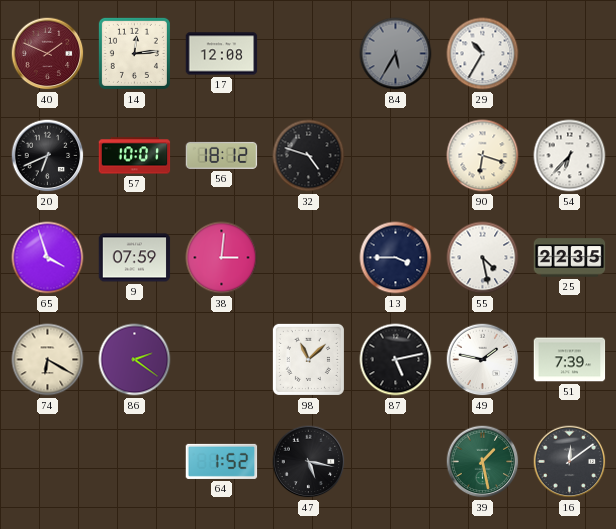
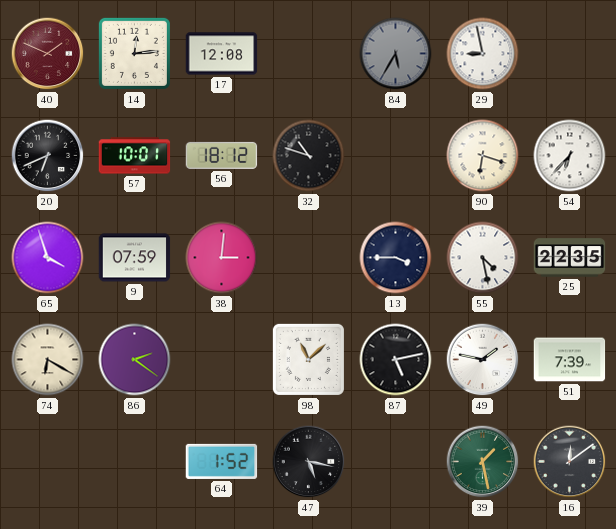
29: 10:35 -> 8:58 (483, 54)
32: 4:48 -> 10:48 (309, 156)
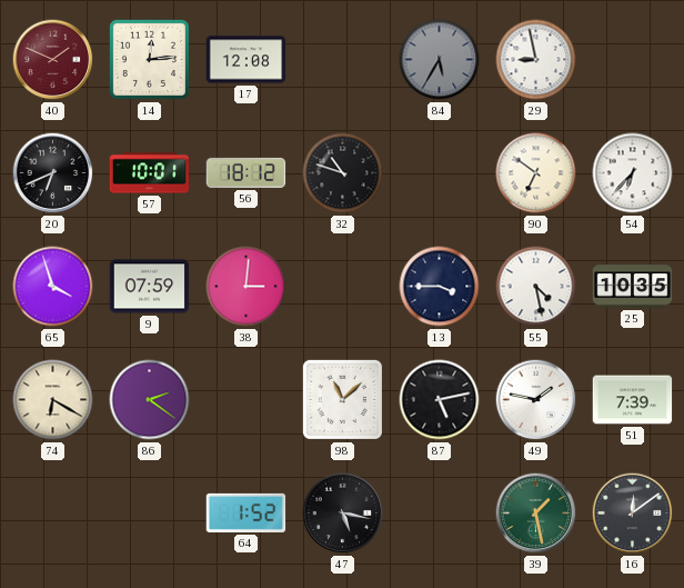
90: 6:18 -> 6:51 (536, 173)
25: 22:35 -> 10:35 (633, 287)
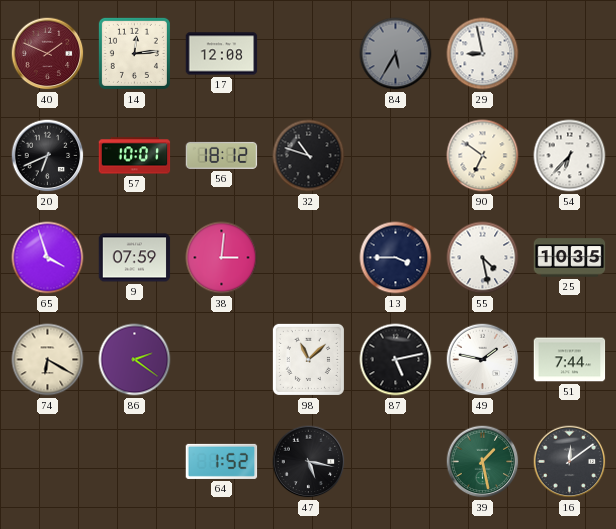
51: 7:39 -> 7:44 (570, 360)
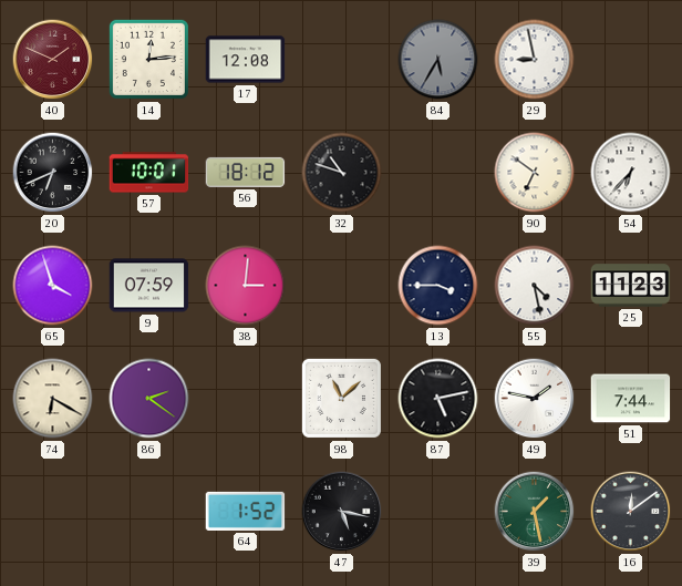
25: 10:35 -> 11:23 (631, 286)
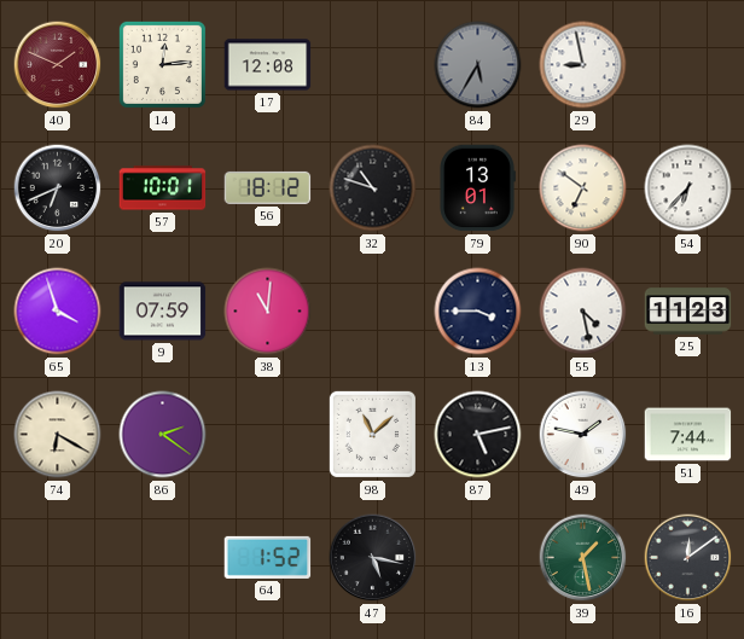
79: none -> 13:01 (477, 188)
38: 3:01 -> 11:01 (268, 312)
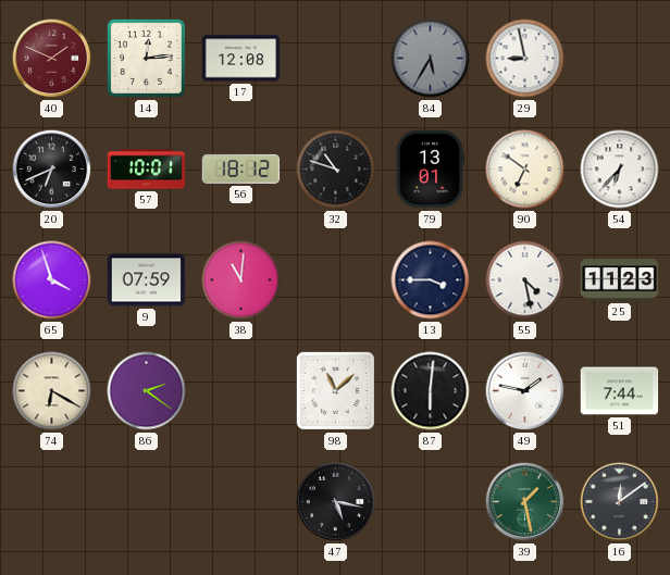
87: 5:13 -> 6:01 (431, 391)
64: 1:52 -> none (268, 557)
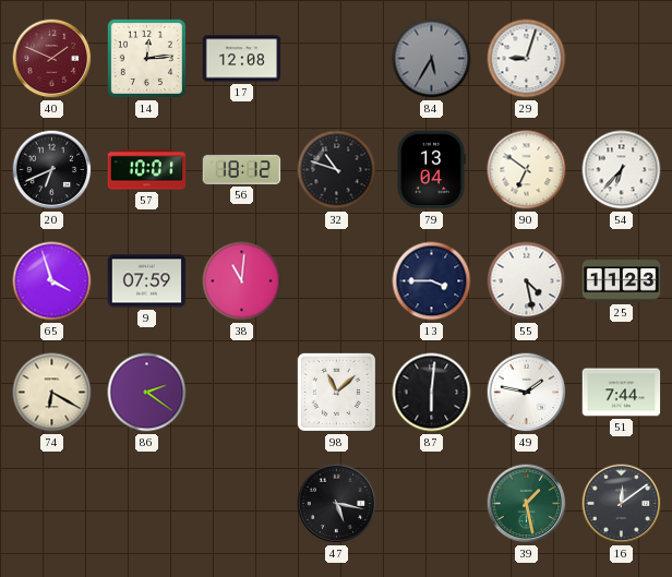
29: 8:58 -> 9:03 (527, 59)
79: 13:01 -> 13:04 (431, 170)
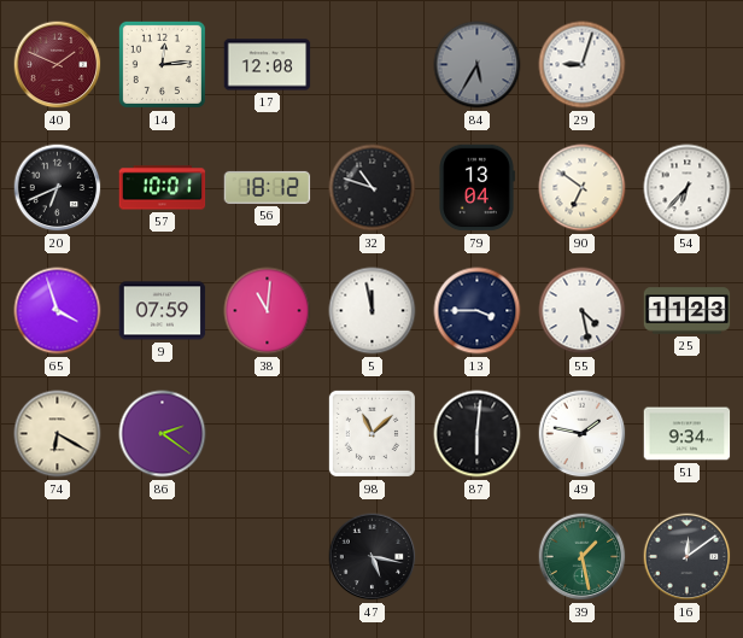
5: none -> 11:58 (373, 311)
51: 7:44 -> 9:34 (688, 434)
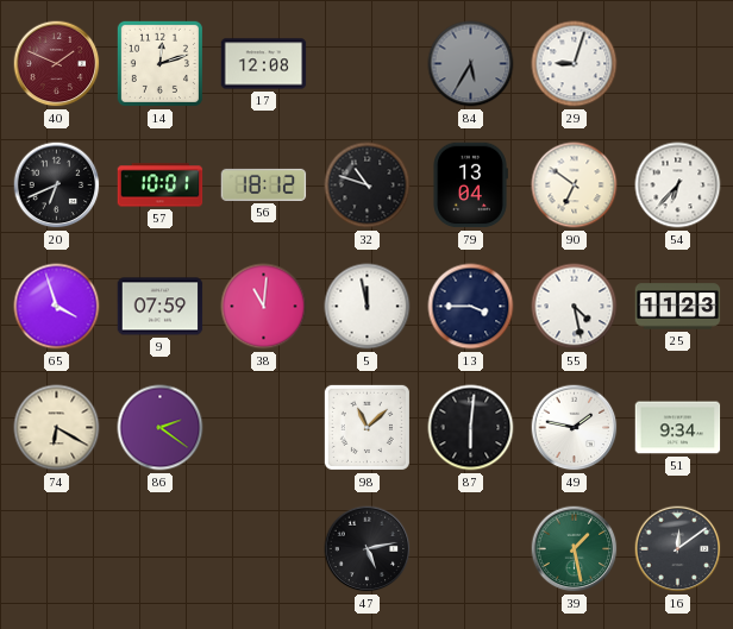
14: 12:14 -> 12:12 (159, 63)
47: 5:17 -> 5:13 (368, 549)
